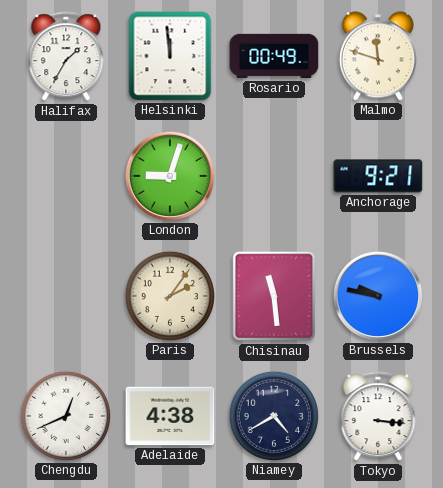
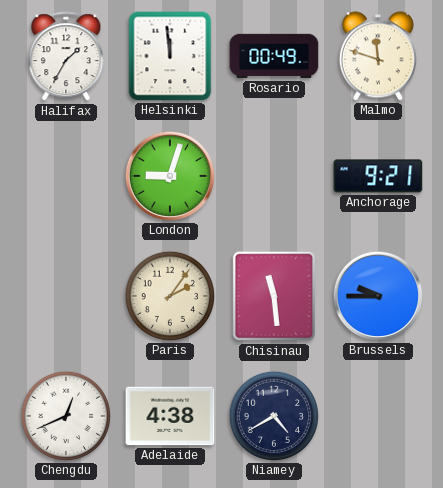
Brussels: 9:47 -> 9:45 (378, 296)
Tokyo: 3:16 -> none (378, 417)
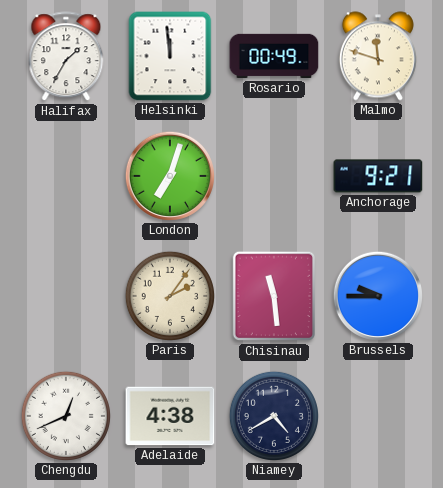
London: 9:03 -> 7:03 (170, 176)
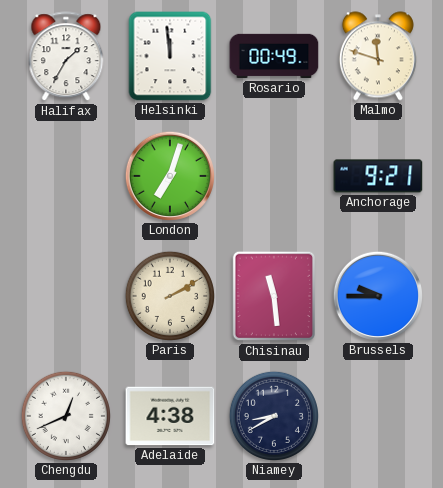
Paris: 2:06 -> 2:10 (170, 296)
Niamey: 4:40 -> 8:40 (274, 416)
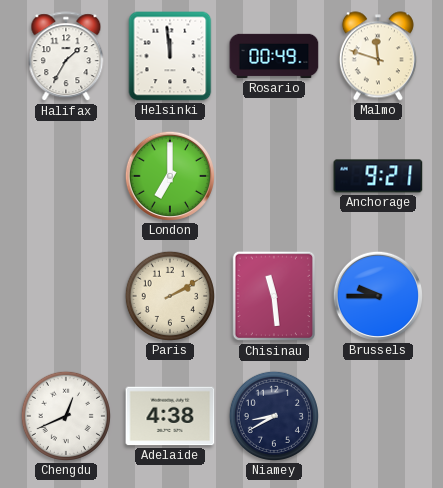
London: 7:03 -> 7:00 (170, 176)
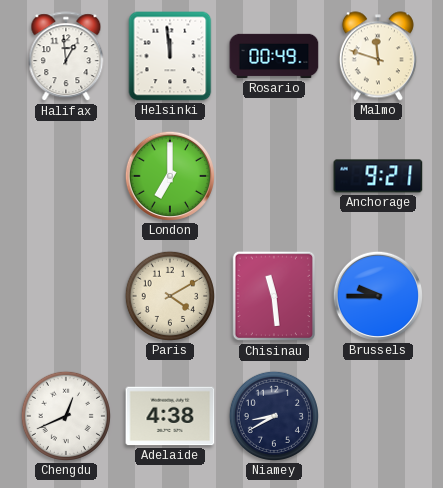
Halifax: 1:35 -> 12:59 (66, 57)
Paris: 2:10 -> 4:10 (170, 296)
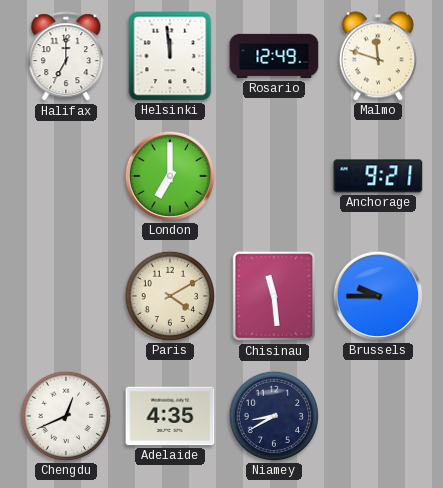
Halifax: 12:59 -> 7:00 (66, 57)
Rosario: 00:49 -> 12:49 (274, 56)
Adelaide: 4:38 -> 4:35 (170, 416)
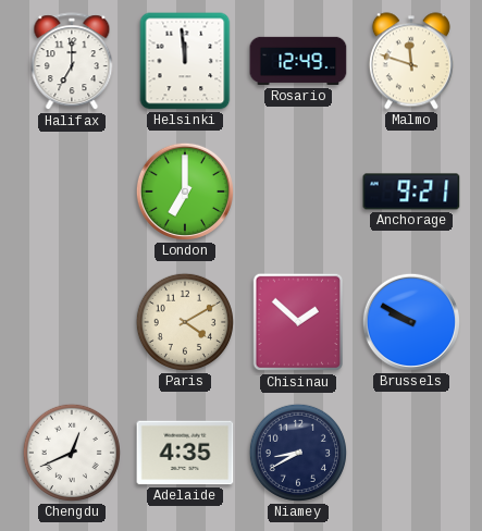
Chisinau: 11:29 -> 1:52 (297, 322)
Brussels: 9:45 -> 9:50 (411, 322)
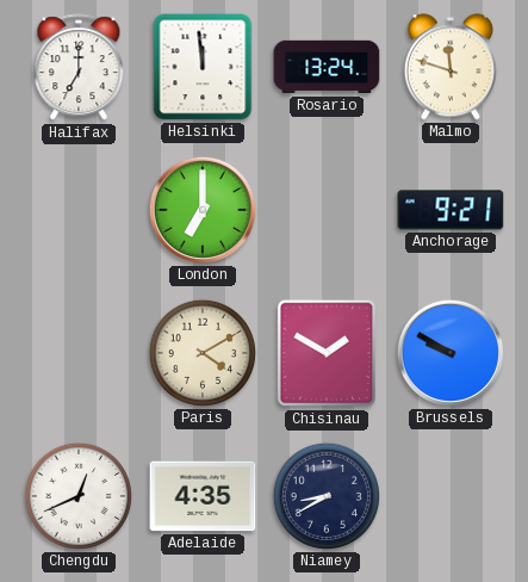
Rosario: 12:49 -> 13:24 (327, 67)
Chisinau: 1:52 -> 1:50 (325, 353)
